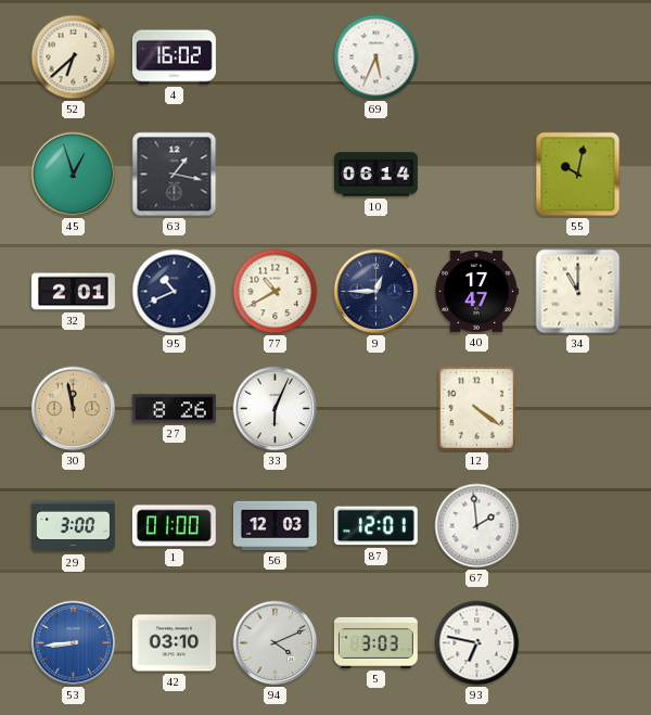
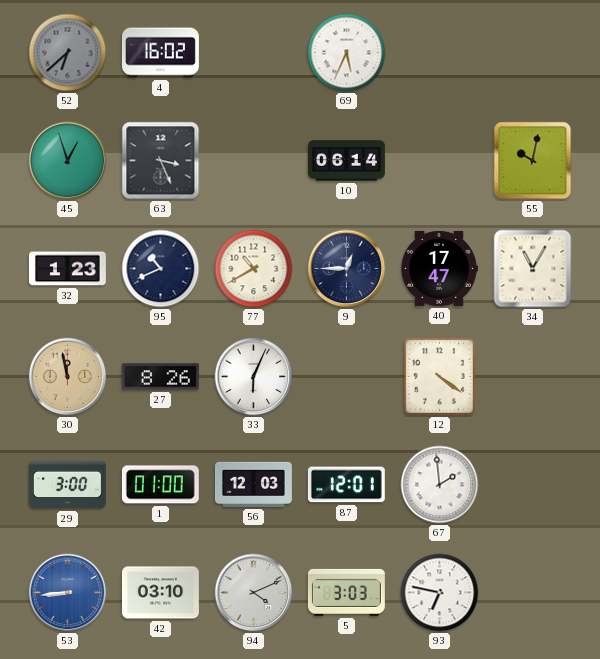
52 dial: cream -> grey (68, 53)
63: 1:17 -> 3:26 (161, 161)
32: 2:01 -> 1:23 (67, 269)
34: 11:00 -> 11:05 (533, 269)
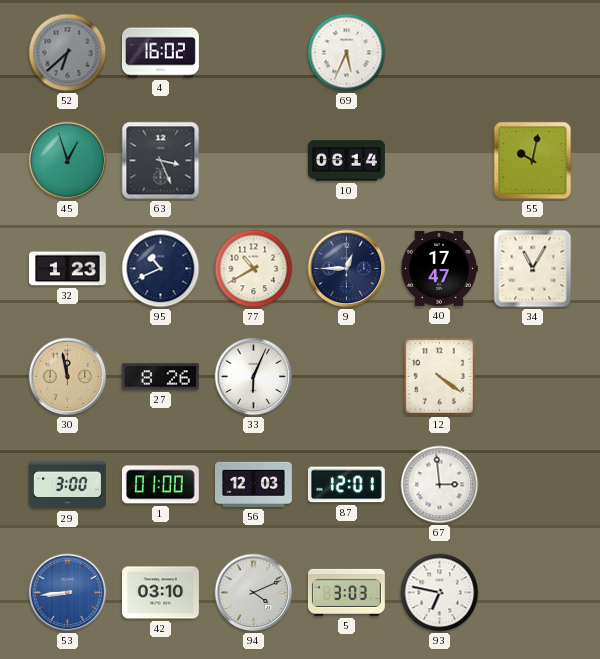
67: 1:59 -> 2:59 (440, 485)
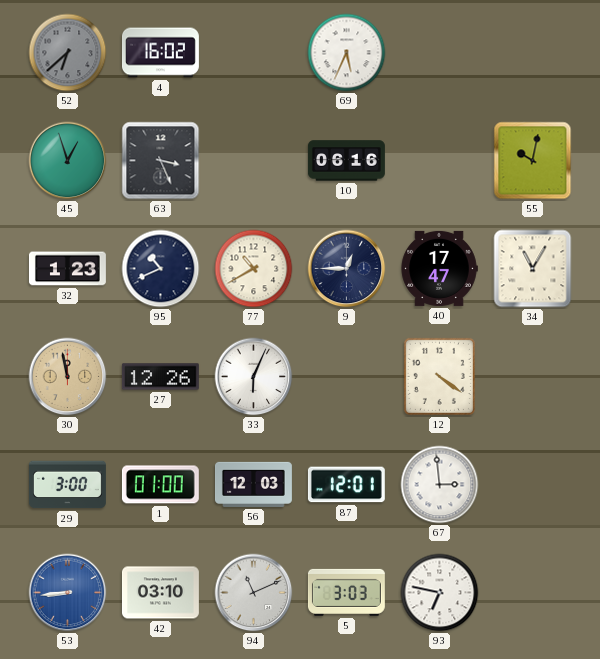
10: 06:14 -> 06:16 (346, 161)
27: 8:26 -> 12:26 (160, 377)
94: 4:11 -> 11:11 (254, 593)
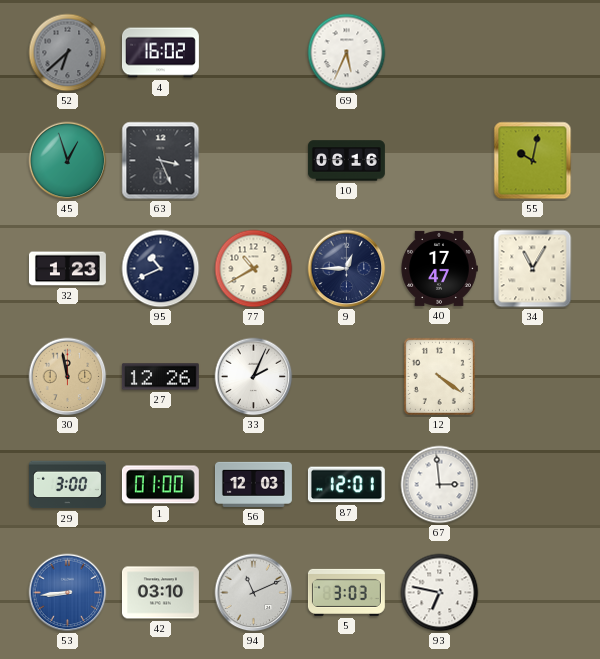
33: 6:04 -> 2:04 (254, 377)
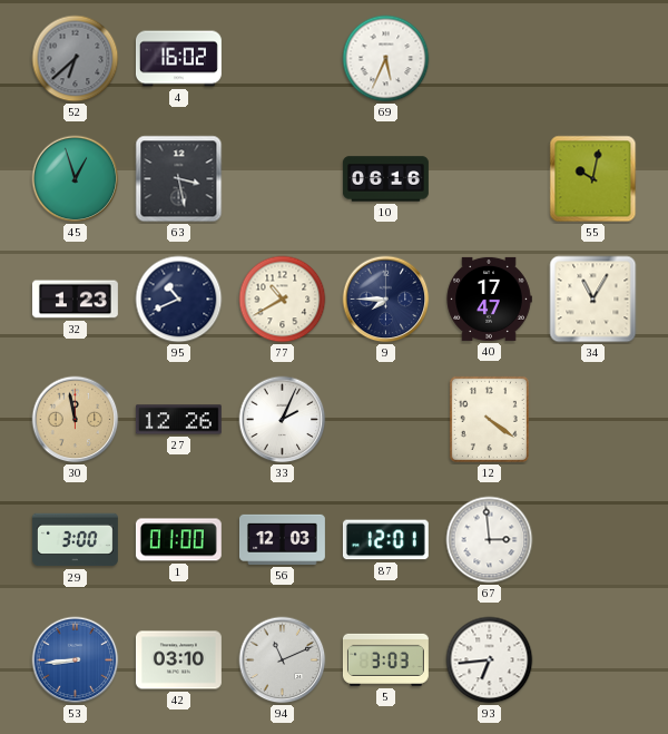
63: 3:26 -> 3:28 (179, 179)
9: 12:45 -> 7:45 (386, 300)
93: 6:47 -> 6:44 (490, 660)
